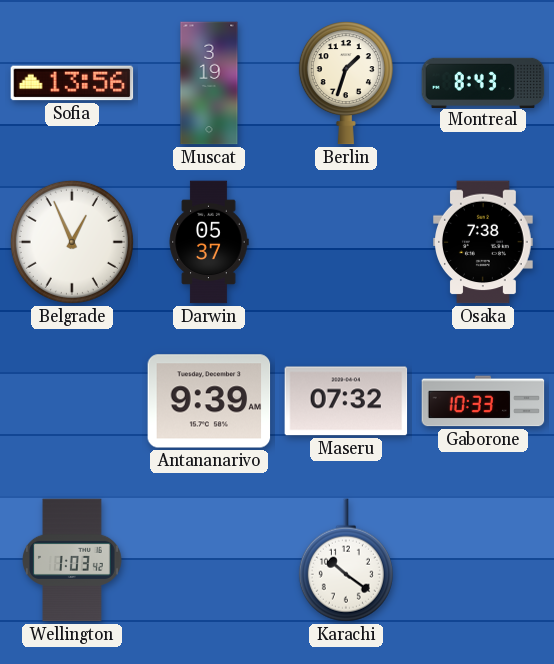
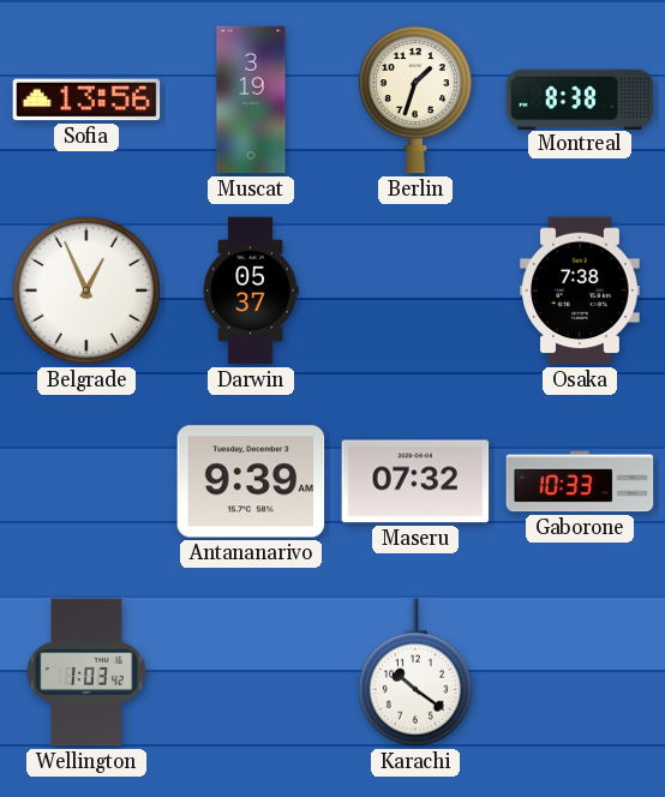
Montreal: 8:43 -> 8:38 (580, 98)
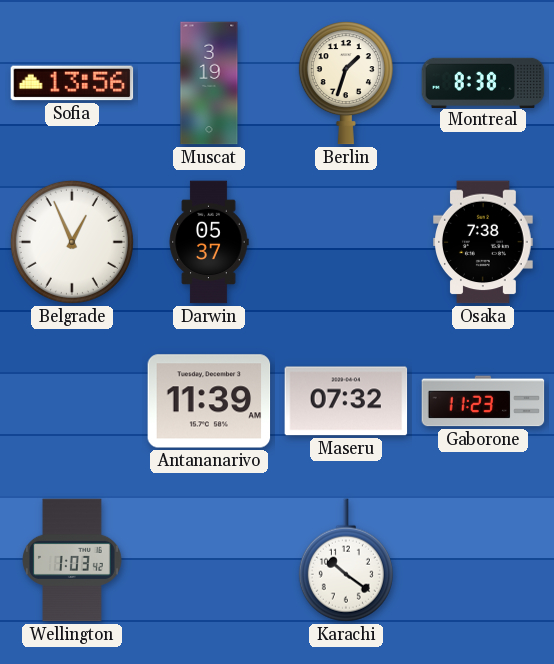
Antananarivo: 9:39 -> 11:39 (209, 401)
Gaborone: 10:33 -> 11:23 (483, 401)
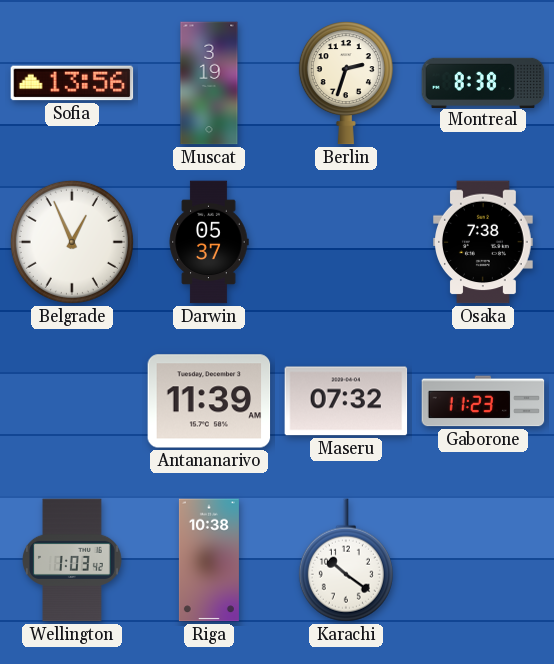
Berlin: 1:33 -> 2:33 (346, 83)
Riga: none -> 10:38 (209, 560)
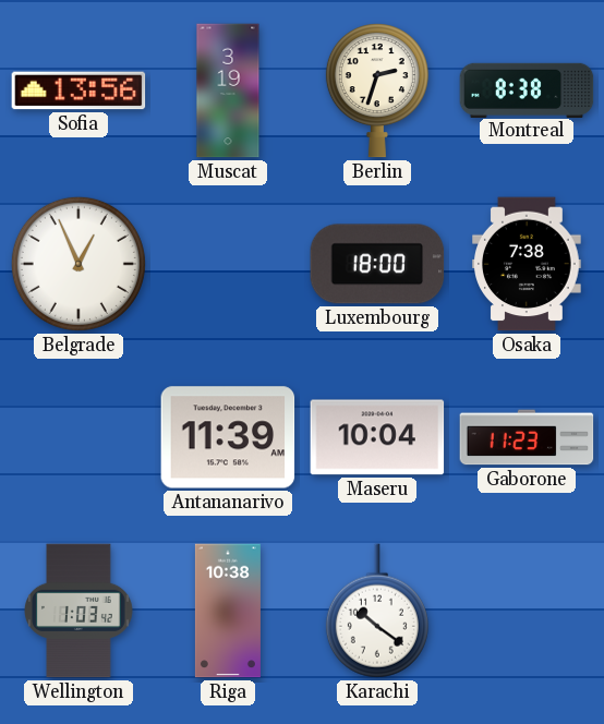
Darwin: 05:37 -> none (209, 242)
Luxembourg: none -> 18:00 (377, 264)
Maseru: 07:32 -> 10:04 (377, 437)
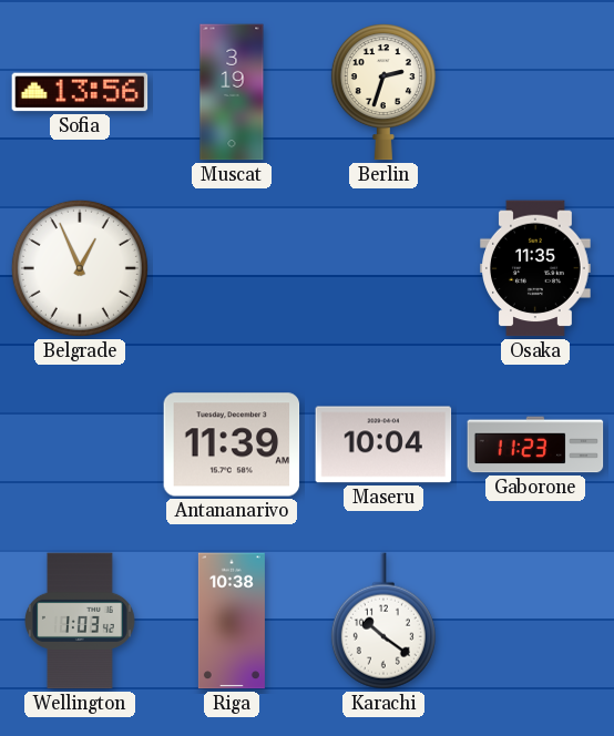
Montreal: 8:38 -> none (527, 89)
Luxembourg: 18:00 -> none (377, 264)
Osaka: 7:38 -> 11:35 (536, 268)
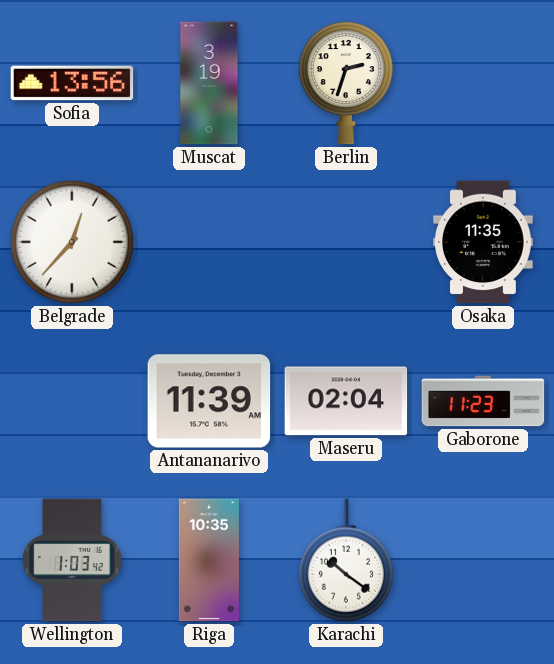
Belgrade: 12:56 -> 12:37 (72, 242)
Maseru: 10:04 -> 02:04 (346, 401)
Riga: 10:38 -> 10:35 (209, 560)
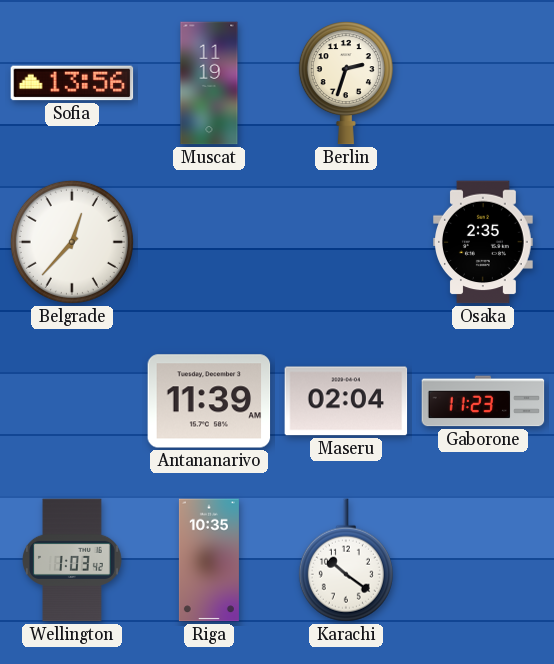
Muscat: 3:19 -> 11:19 (209, 83)
Osaka: 11:35 -> 2:35 (484, 242)
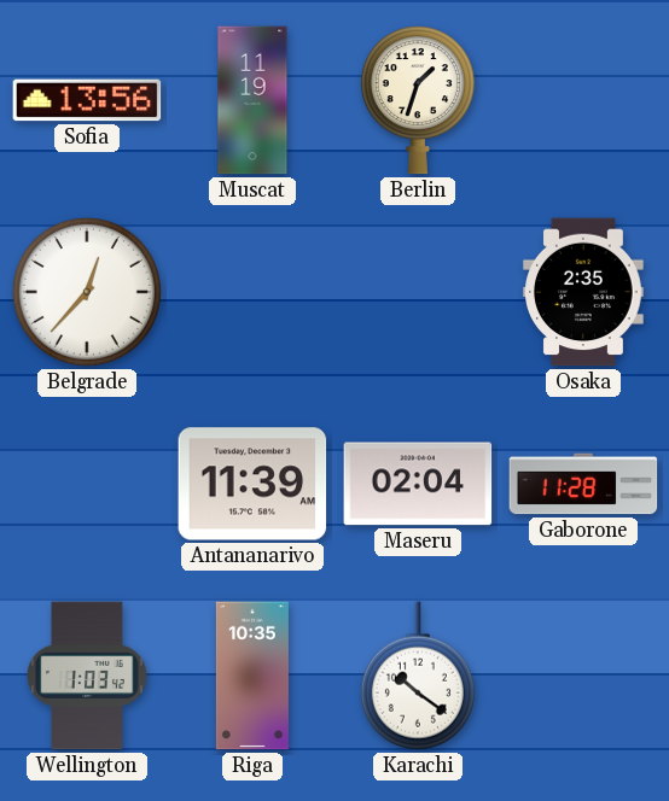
Berlin: 2:33 -> 1:33 (418, 100)
Gaborone: 11:23 -> 11:28 (583, 484)
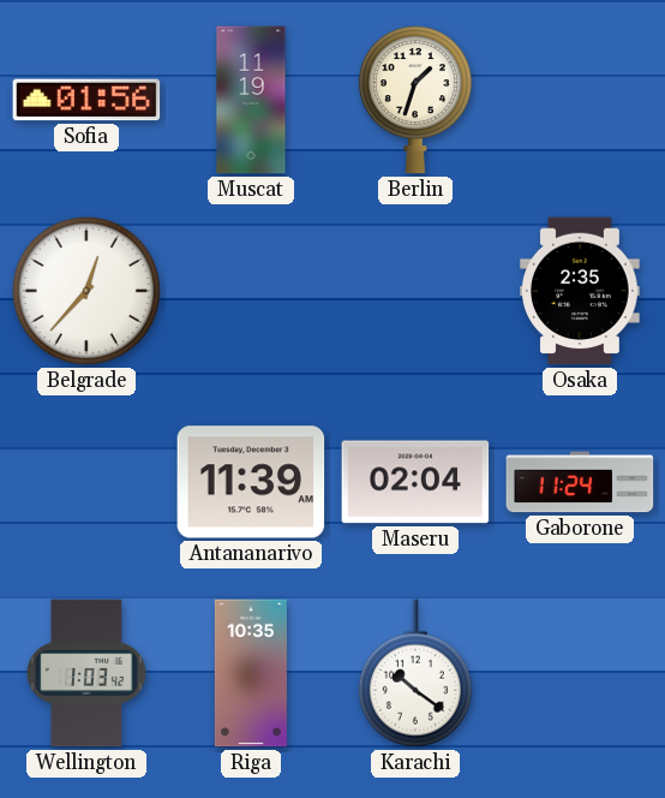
Sofia: 13:56 -> 01:56 (86, 100)
Gaborone: 11:28 -> 11:24 (580, 482)
